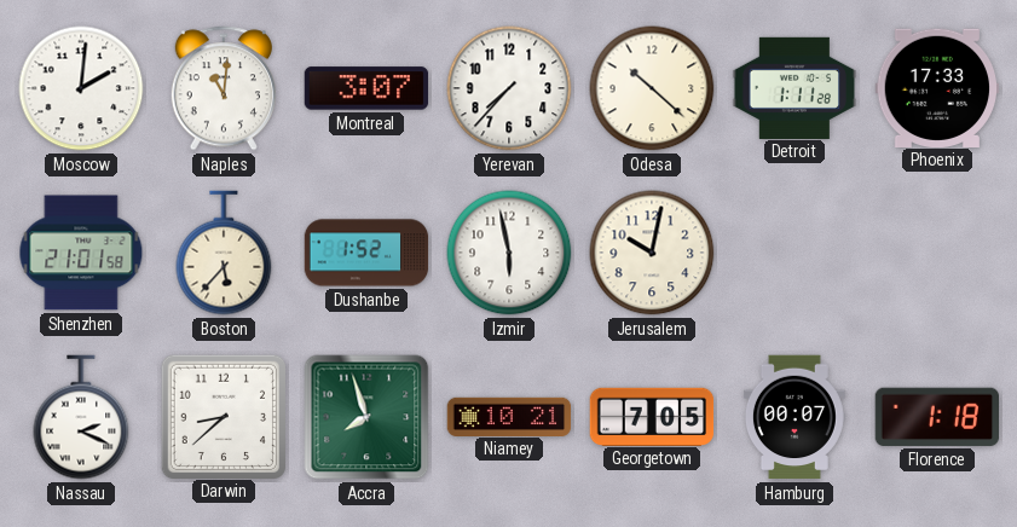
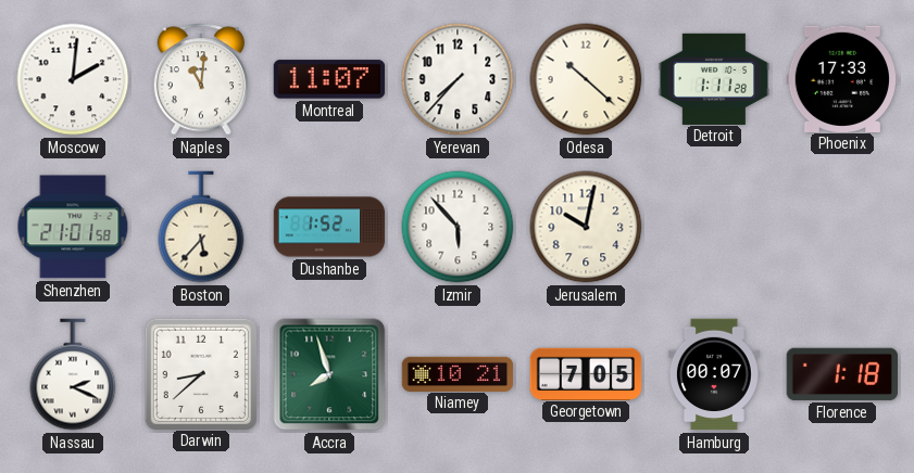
Montreal: 3:07 -> 11:07 (329, 79)
Izmir: 5:58 -> 5:53 (458, 227)
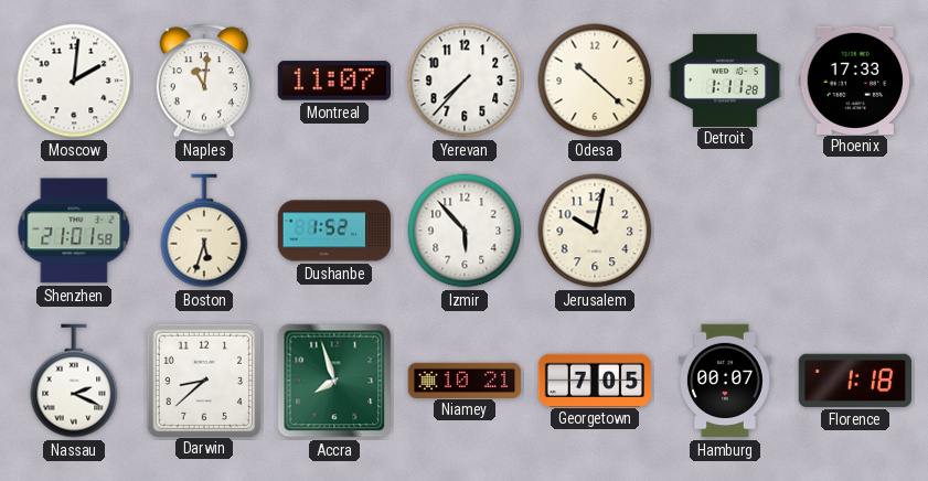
Boston: 5:37 -> 5:33 (204, 231)
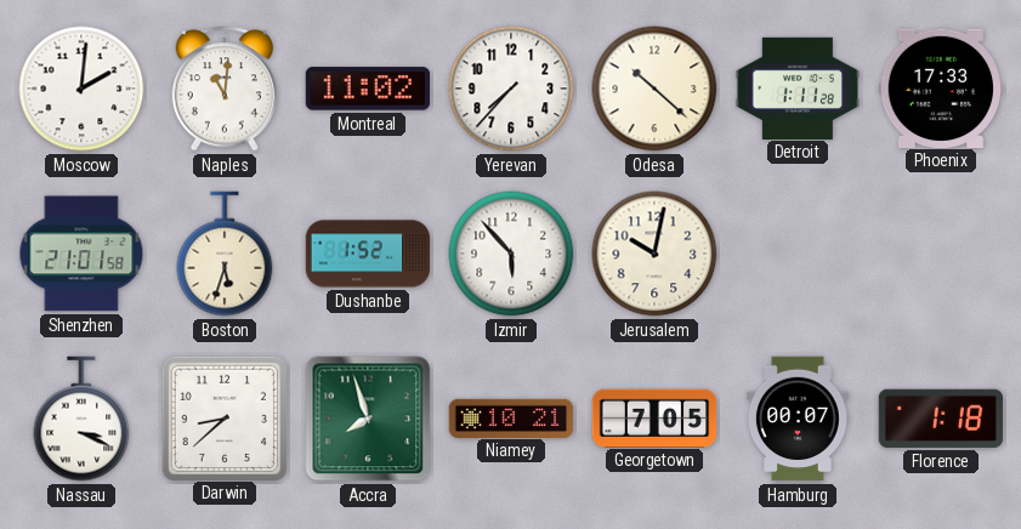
Montreal: 11:07 -> 11:02 (368, 89)
Nassau: 2:19 -> 3:19 (81, 419)
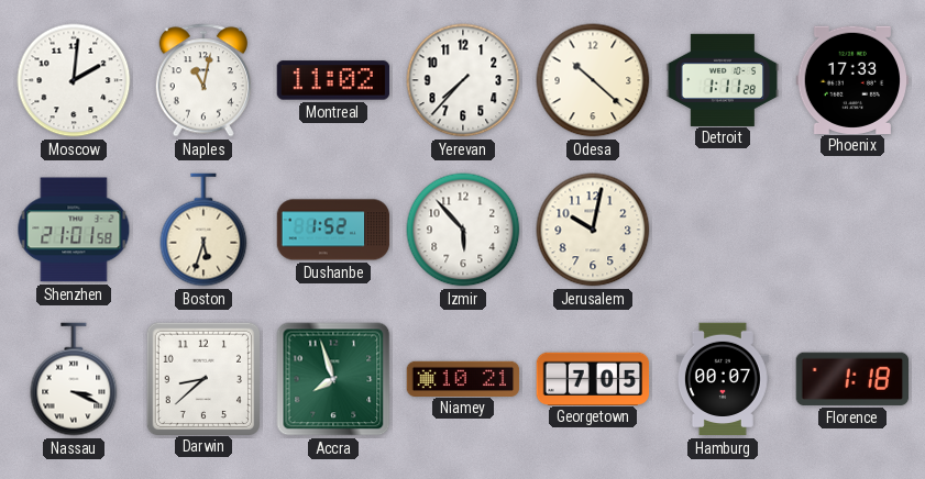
Naples: 11:01 -> 11:02 (203, 80)
